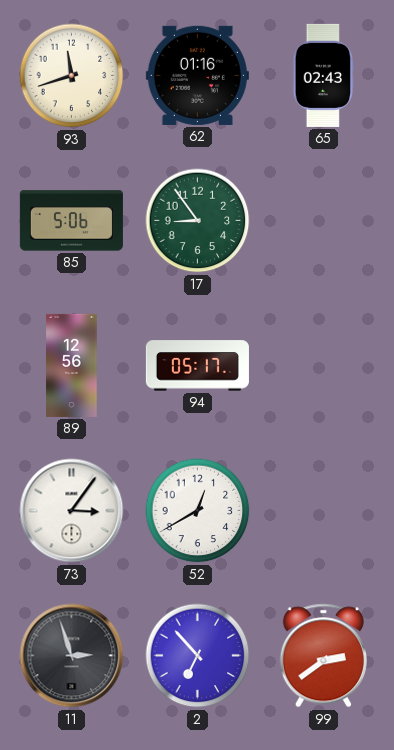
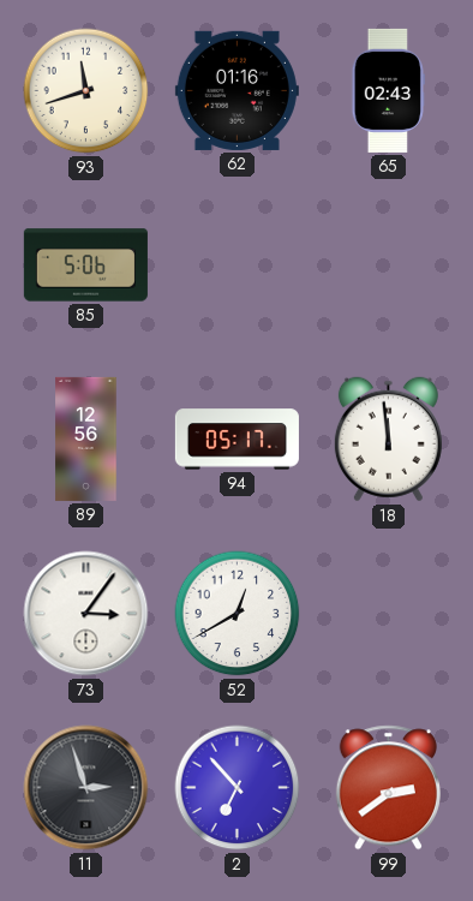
17: 8:54 -> none (198, 221)
18: none -> 11:59 (388, 440)
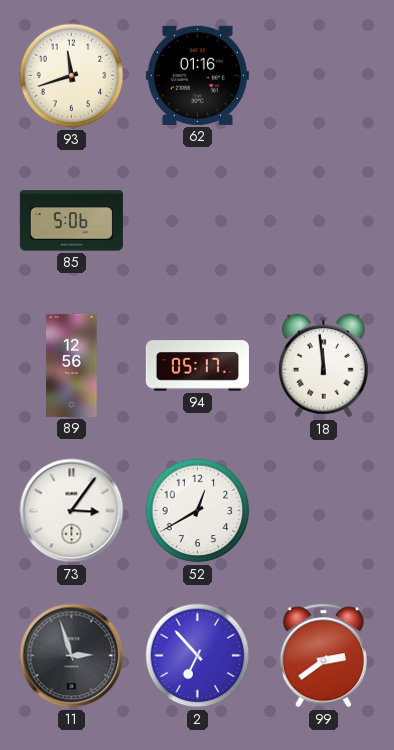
65: 02:43 -> none (388, 90)
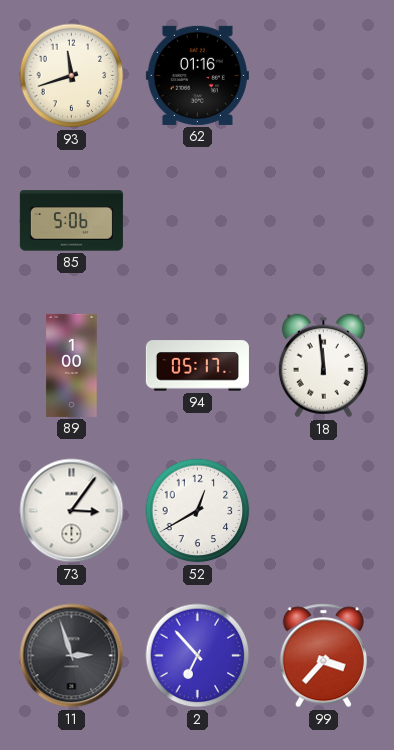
89: 12:56 -> 1:00 (72, 365)
99: 2:39 -> 3:37 (323, 656)
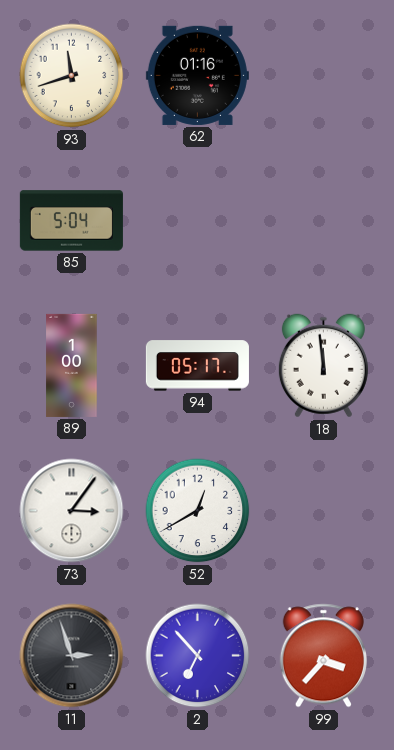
85: 5:06 -> 5:04 (71, 221)
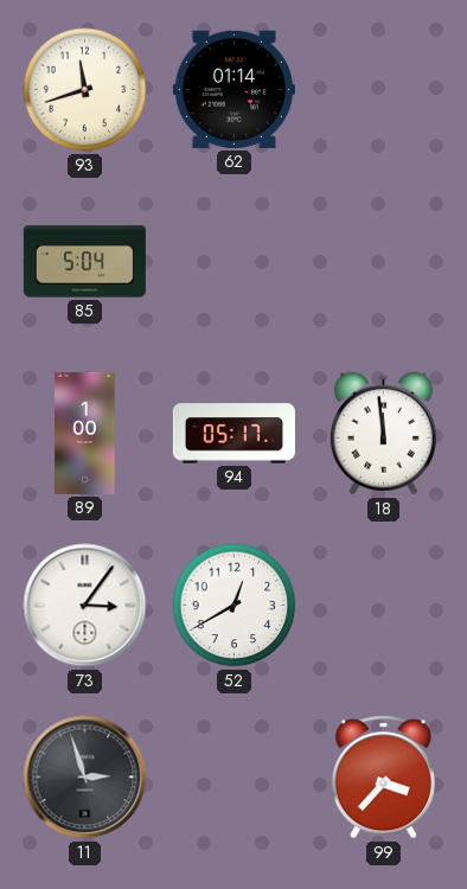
62: 01:16 -> 01:14 (233, 89)
2: 6:53 -> none (198, 656)
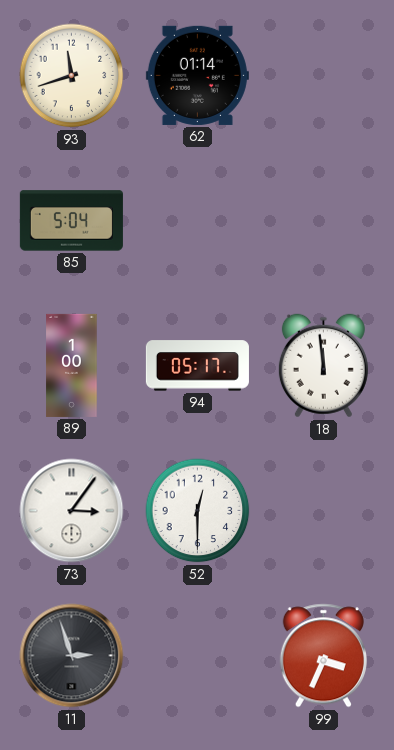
52: 12:40 -> 12:30 (198, 511)
99: 3:37 -> 3:34 (323, 656)
